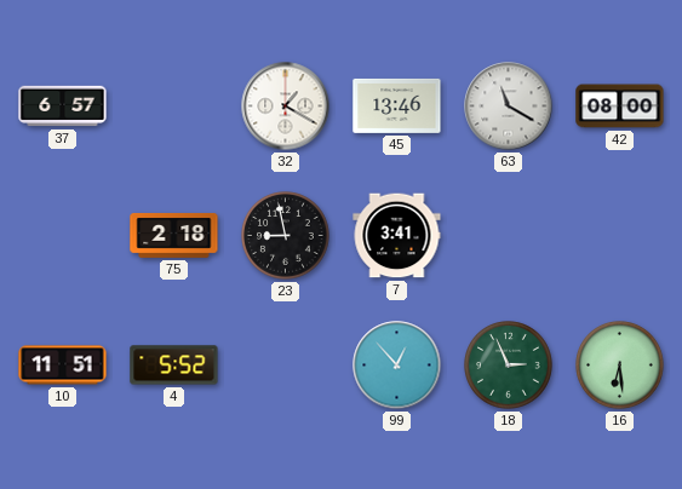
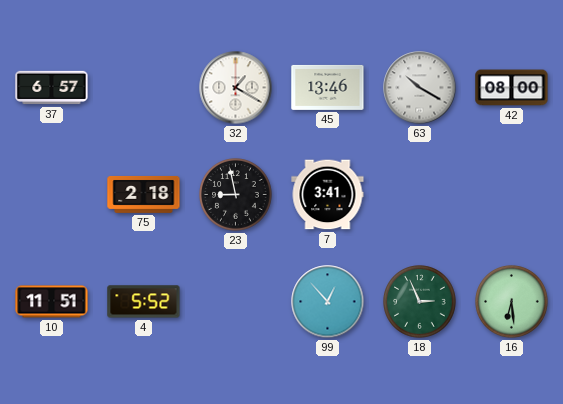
63: 11:20 -> 10:20 (420, 88)
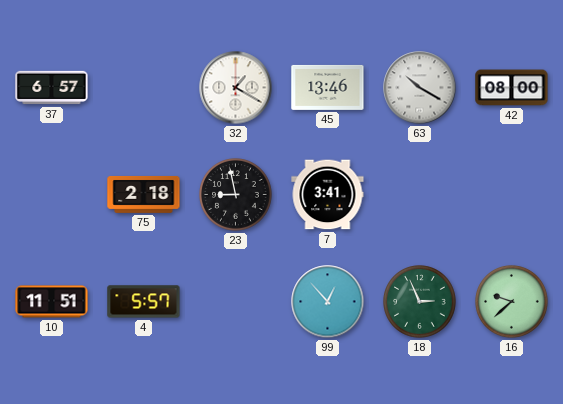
4: 5:52 -> 5:57 (144, 302)
16: 6:29 -> 9:38 (512, 302)
